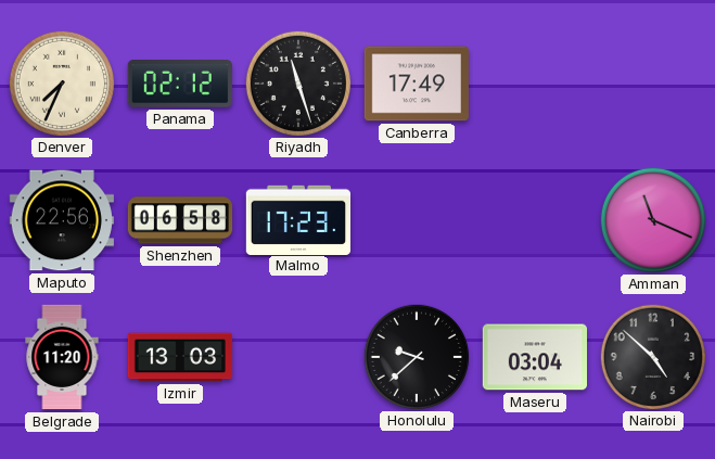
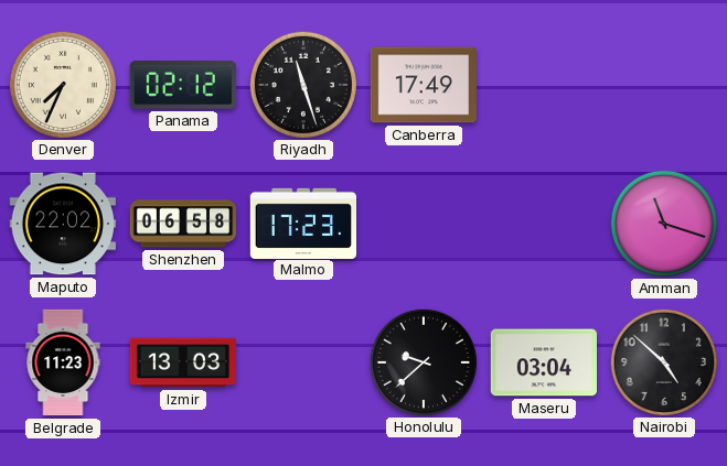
Maputo: 22:56 -> 22:02 (62, 224)
Amman: 11:19 -> 11:18 (663, 223)
Belgrade: 11:20 -> 11:23 (63, 362)
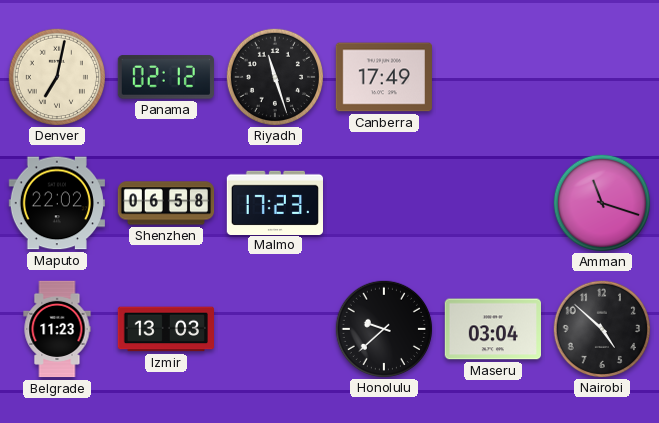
Denver: 7:34 -> 7:02 (56, 76)
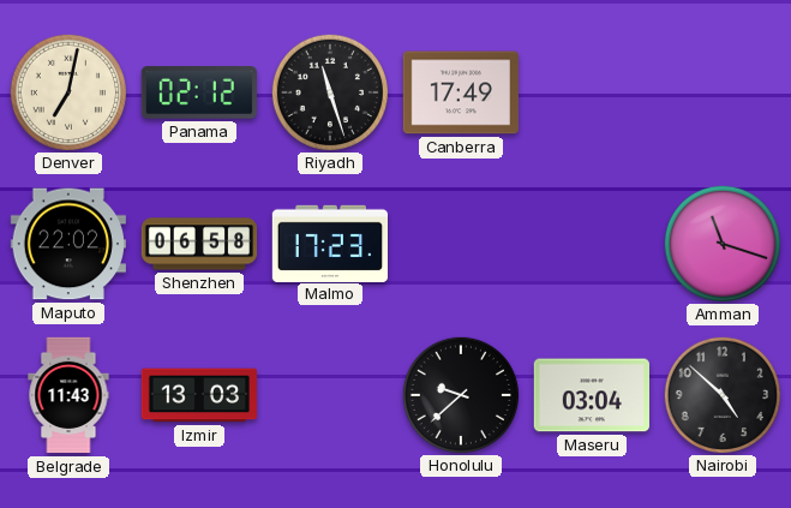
Belgrade: 11:23 -> 11:43 (68, 395)
